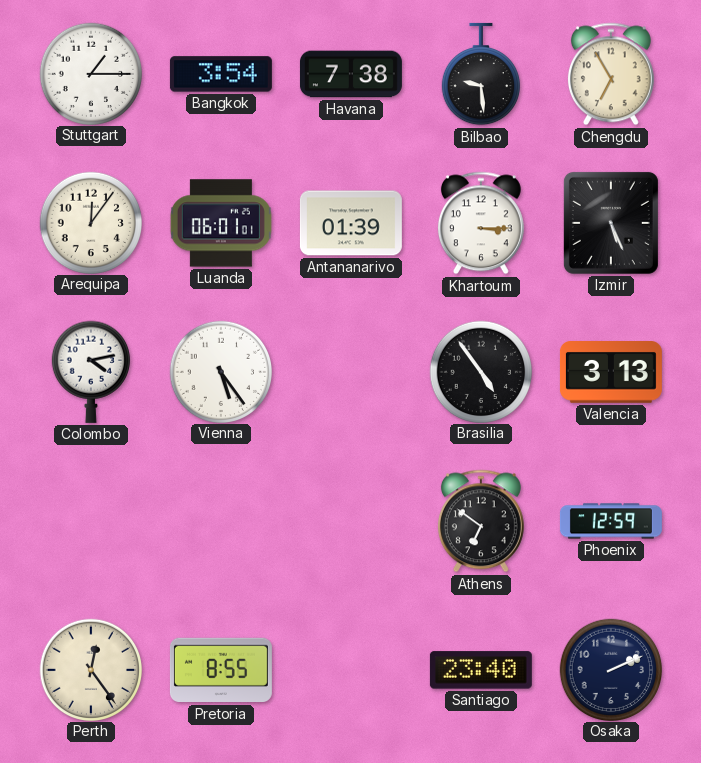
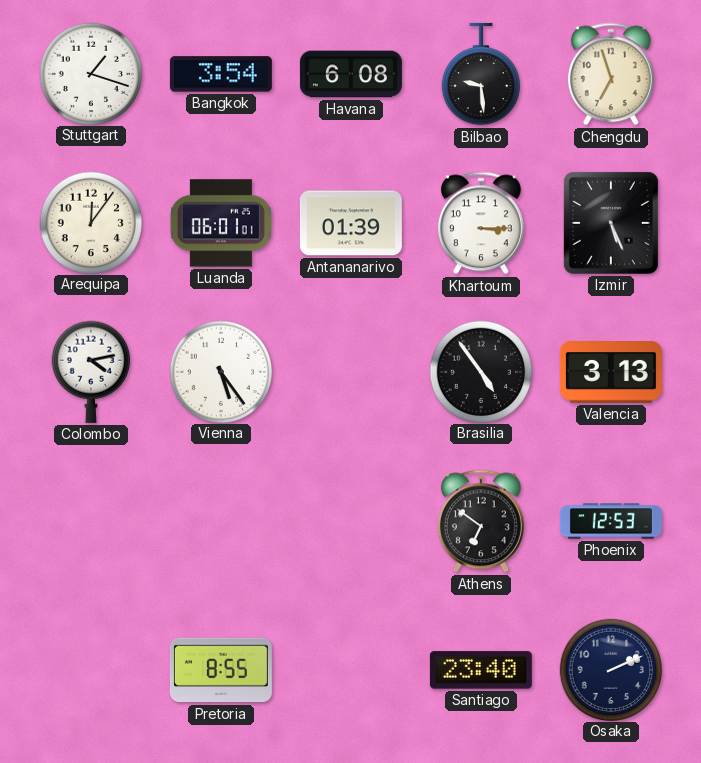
Stuttgart: 1:15 -> 1:18 (90, 73)
Havana: 7:38 -> 6:08 (351, 74)
Chengdu: 6:55 -> 6:57 (611, 74)
Phoenix: 12:59 -> 12:53 (611, 521)
Perth: 12:24 -> none (90, 669)
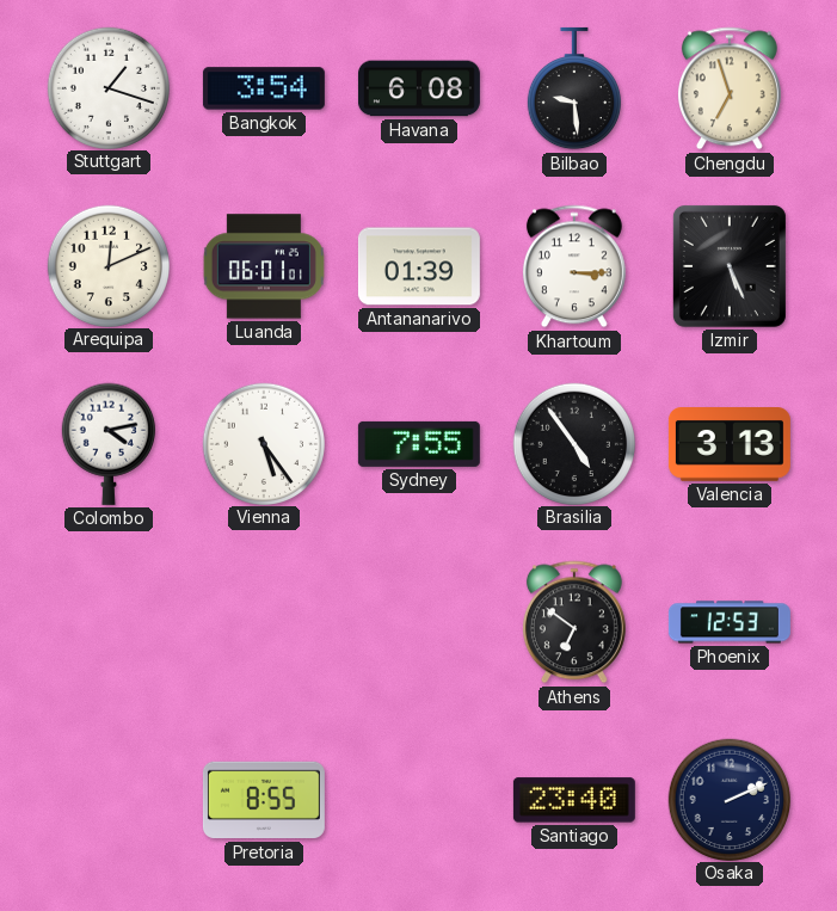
Arequipa: 12:06 -> 12:11 (107, 265)
Sydney: none -> 7:55 (419, 444)
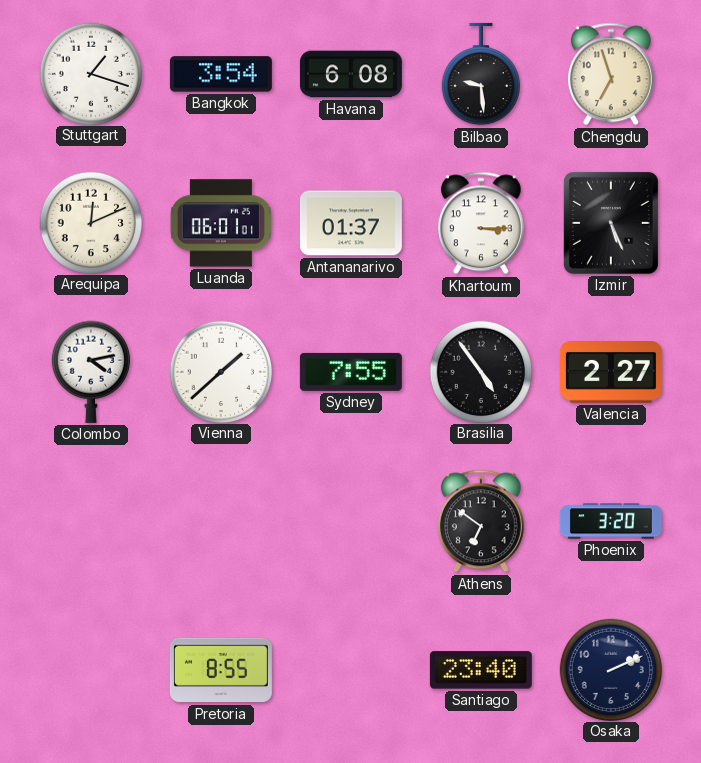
Antananarivo: 01:39 -> 01:37 (351, 223)
Vienna: 5:24 -> 1:38 (220, 371)
Valencia: 3:13 -> 2:27 (611, 372)
Phoenix: 12:53 -> 3:20 (611, 521)
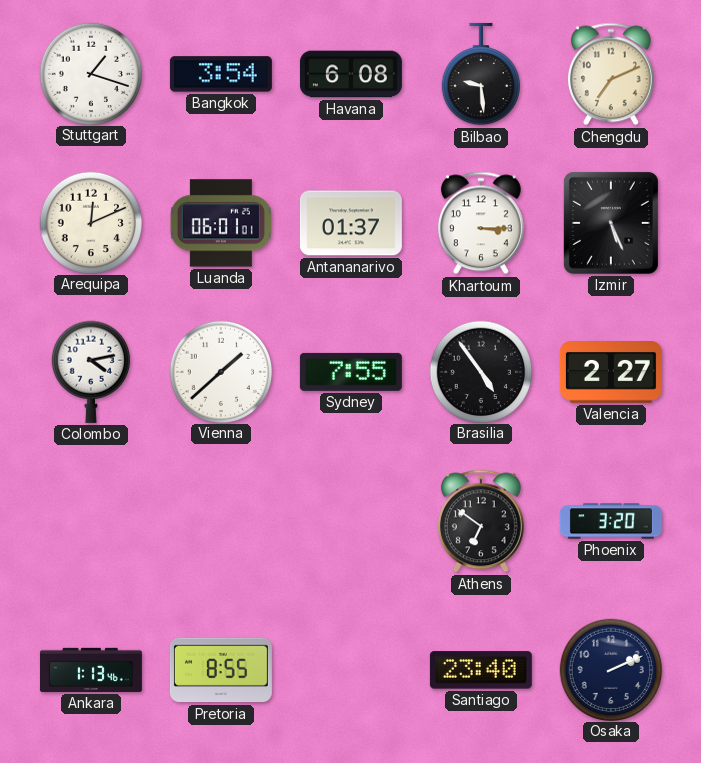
Chengdu: 6:57 -> 7:11 (611, 74)
Ankara: none -> 1:13 (91, 670)
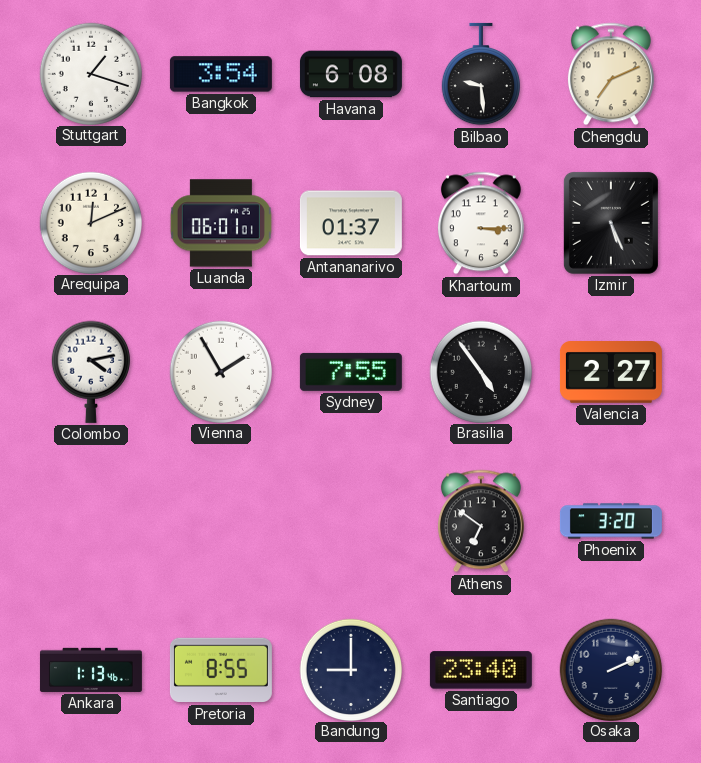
Vienna: 1:38 -> 1:55 (220, 371)
Bandung: none -> 9:00 (350, 669)
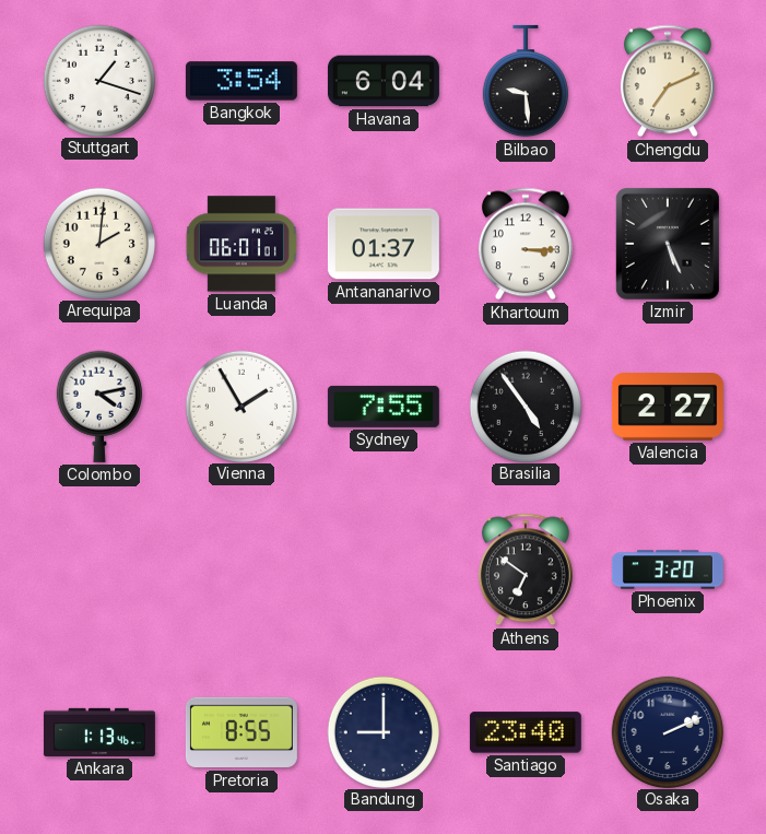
Havana: 6:08 -> 6:04 (384, 81)
Arequipa: 12:11 -> 2:01 (98, 243)
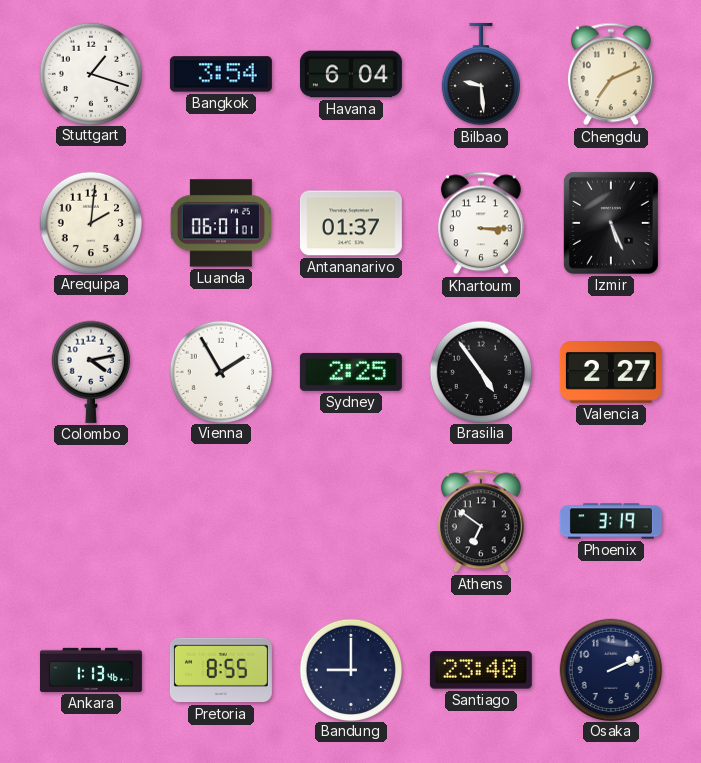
Sydney: 7:55 -> 2:25 (351, 372)
Phoenix: 3:20 -> 3:19 (611, 521)
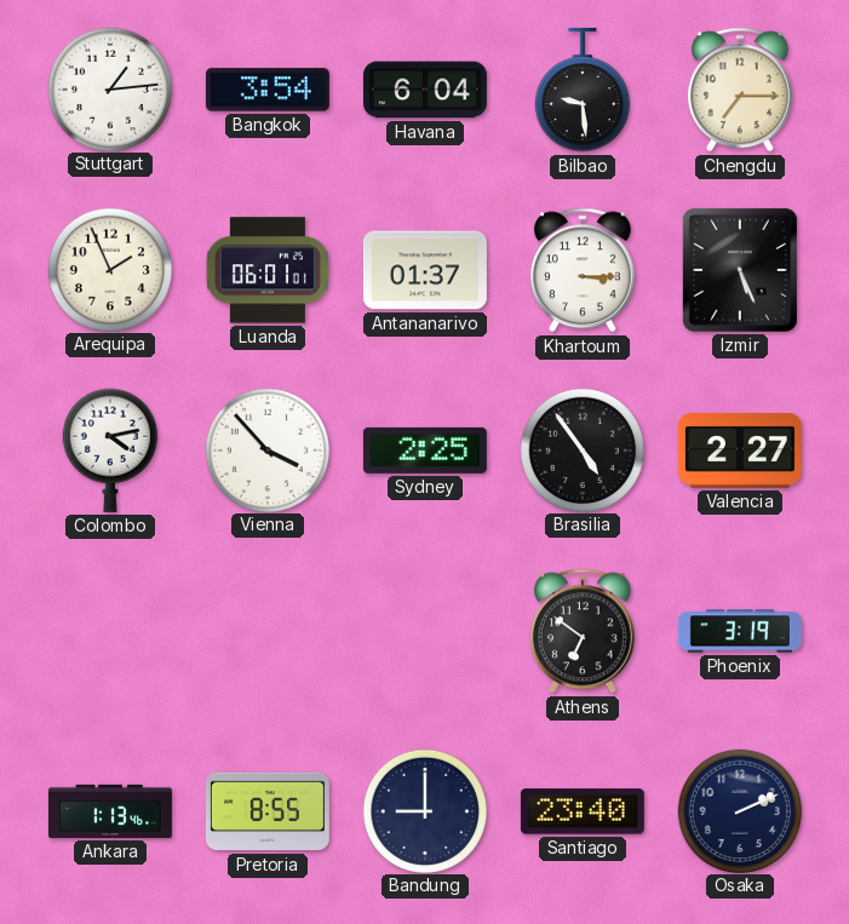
Stuttgart: 1:18 -> 1:14 (109, 88)
Chengdu: 7:11 -> 7:15 (740, 90)
Arequipa: 2:01 -> 1:56 (109, 269)
Vienna: 1:55 -> 3:53 (266, 449)
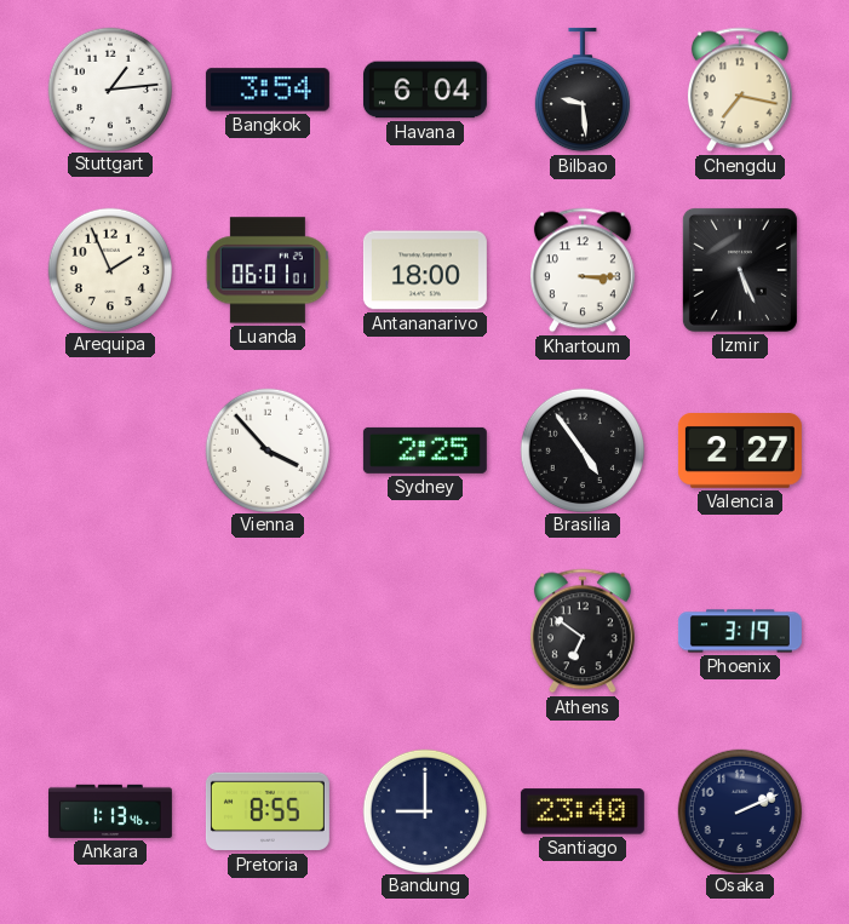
Chengdu: 7:15 -> 7:17 (740, 90)
Antananarivo: 01:37 -> 18:00 (425, 270)
Colombo: 4:13 -> none (109, 450)
